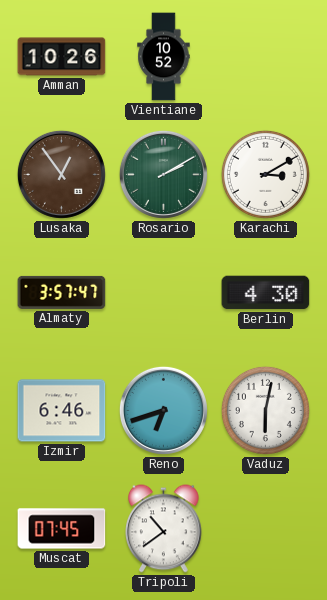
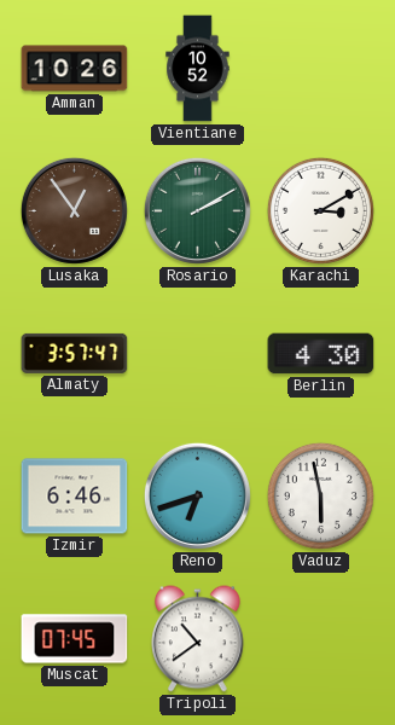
Vaduz: 6:02 -> 5:58 (320, 495)
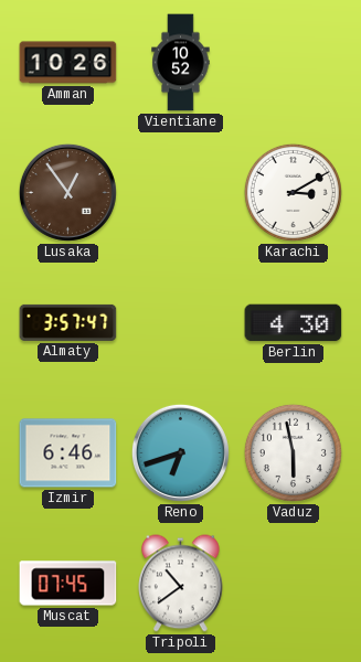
Rosario: 2:10 -> none (197, 210)
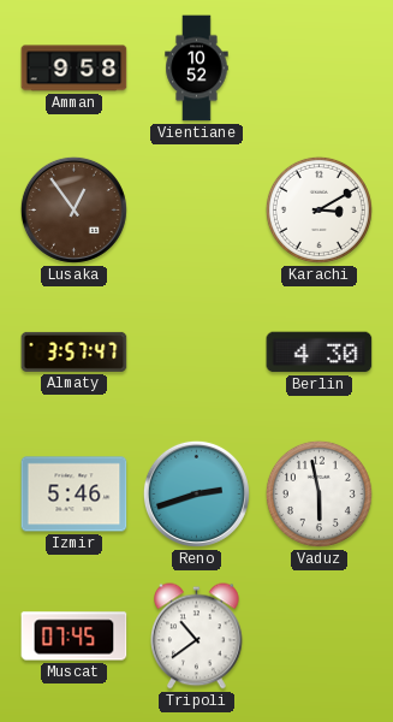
Amman: 10:26 -> 9:58 (75, 69)
Izmir: 6:46 -> 5:46 (75, 495)
Reno: 6:42 -> 2:42 (196, 493)
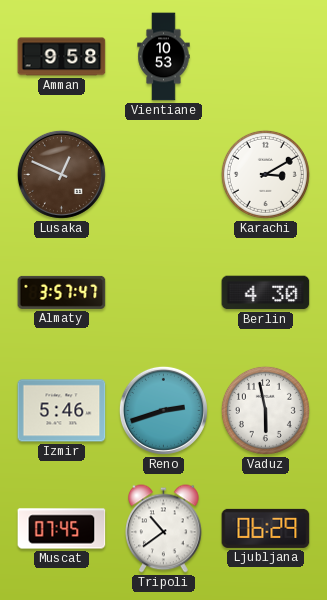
Vientiane: 10:52 -> 10:53 (164, 57)
Lusaka: 12:54 -> 12:49 (61, 174)
Ljubljana: none -> 06:29 (266, 528)
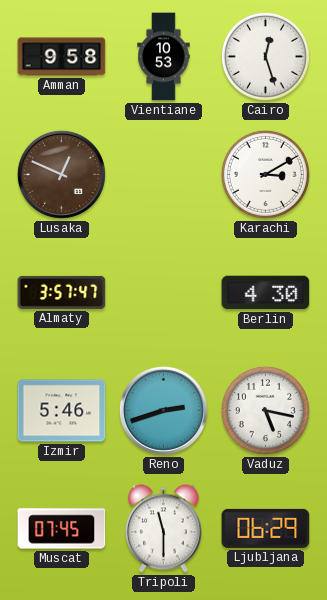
Cairo: none -> 12:27 (265, 56)
Vaduz: 5:58 -> 5:17 (265, 410)
Tripoli: 10:39 -> 11:30 (164, 529)
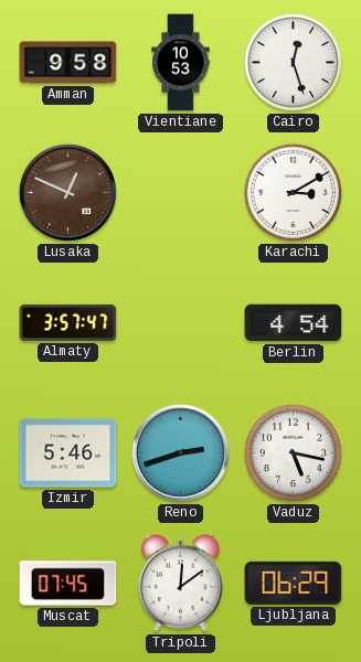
Berlin: 4:30 -> 4:54 (294, 323)
Tripoli: 11:30 -> 12:09 (181, 584)
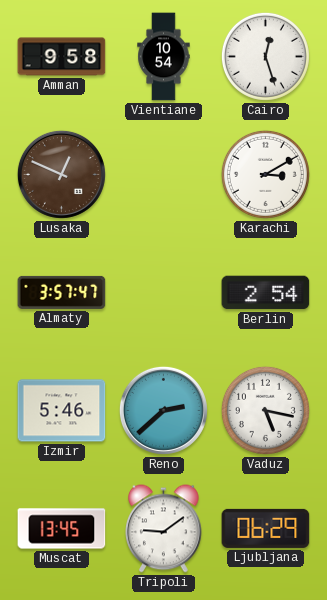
Vientiane: 10:53 -> 10:54 (164, 57)
Berlin: 4:54 -> 2:54 (266, 293)
Reno: 2:42 -> 2:38 (163, 410)
Muscat: 07:45 -> 13:45 (62, 529)
Tripoli: 12:09 -> 9:09 (164, 529)
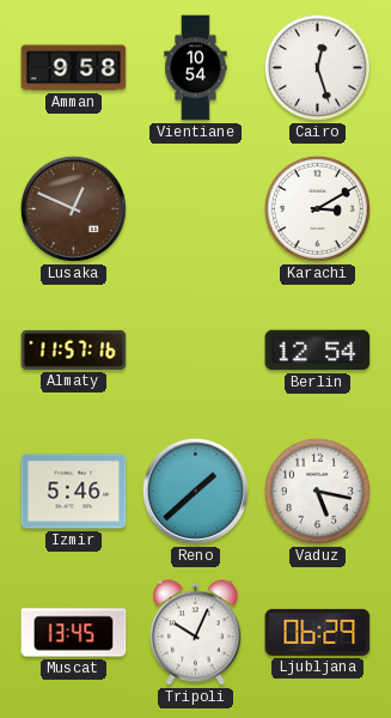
Almaty: 3:57 -> 11:57 (74, 349)
Berlin: 2:54 -> 12:54 (318, 351)
Reno: 2:38 -> 1:38 (195, 491)
Tripoli: 9:09 -> 10:04 (196, 633)
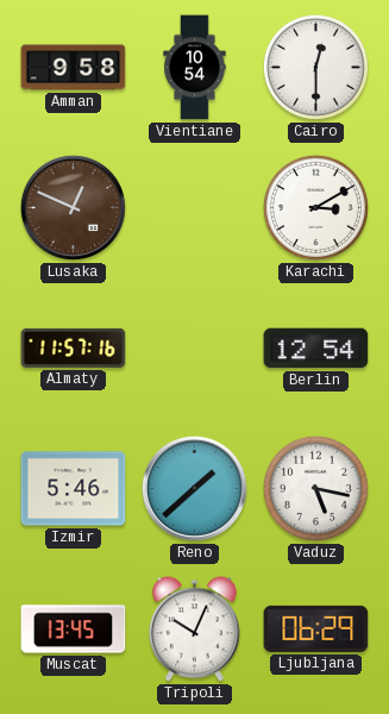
Cairo: 12:27 -> 12:30 (315, 67)
